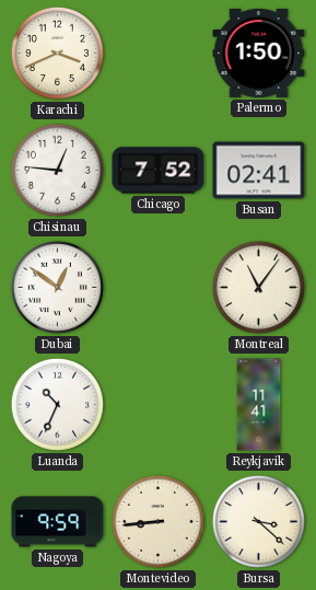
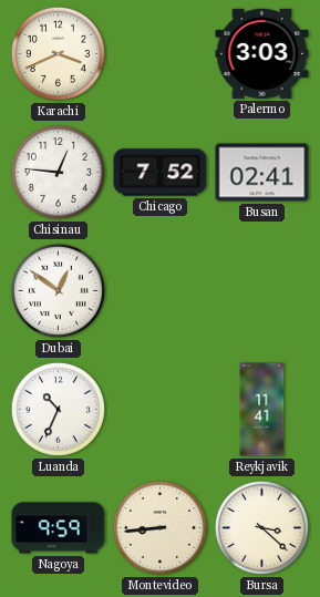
Palermo: 1:50 -> 3:03 (262, 53)
Montreal: 11:06 -> none (258, 287)
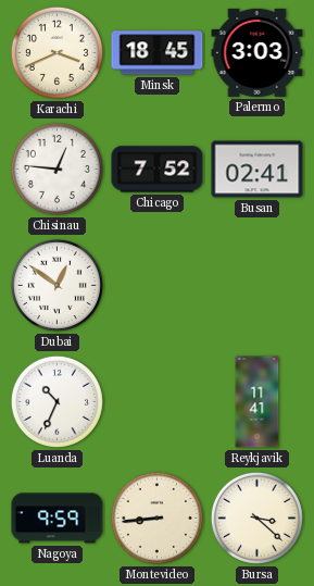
Minsk: none -> 18:45 (158, 53)
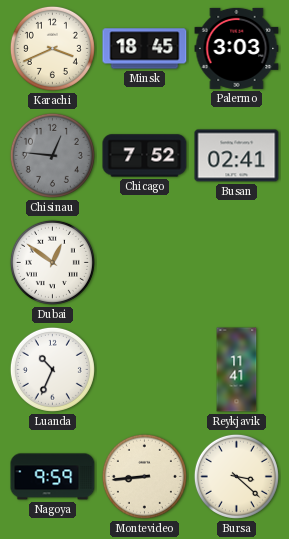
Chisinau dial: white -> grey (52, 155)
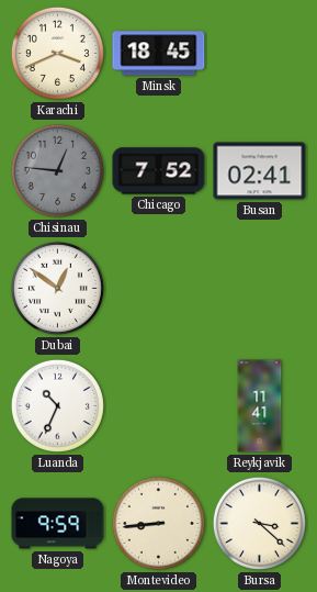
Palermo: 3:03 -> none (237, 48)
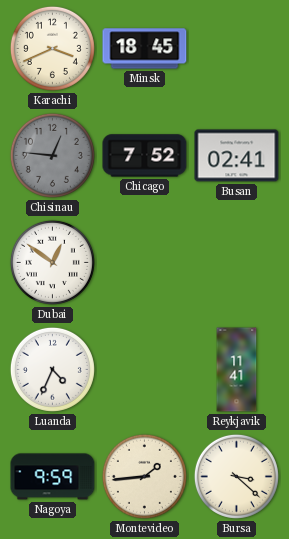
Luanda: 10:34 -> 4:34 (52, 369)
Montevideo: 8:44 -> 1:44 (144, 476)
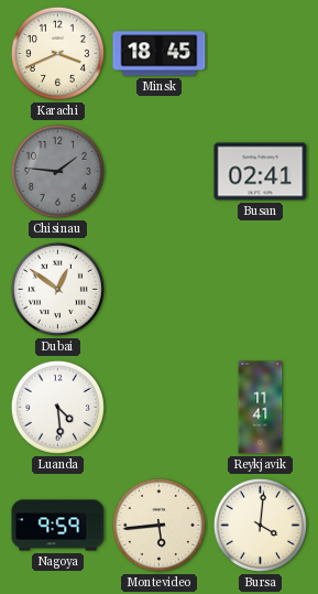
Chisinau: 12:46 -> 1:46 (57, 171)
Chicago: 7:52 -> none (145, 156)
Luanda: 4:34 -> 4:29 (57, 407)
Montevideo: 1:44 -> 5:44 (158, 525)
Bursa: 3:22 -> 4:01 (260, 525)
